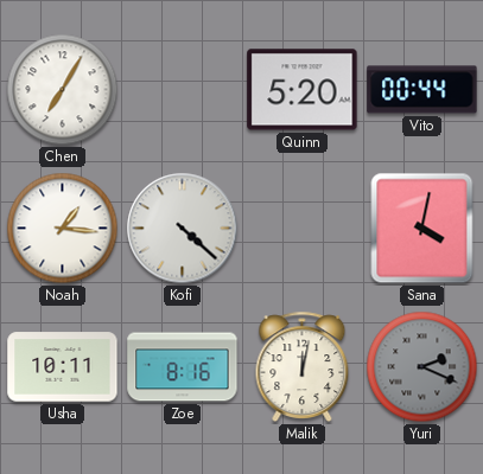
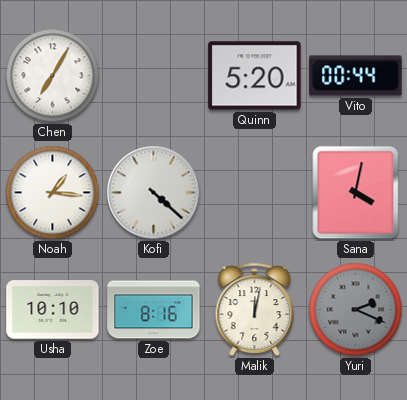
Usha: 10:11 -> 10:10 (53, 310)
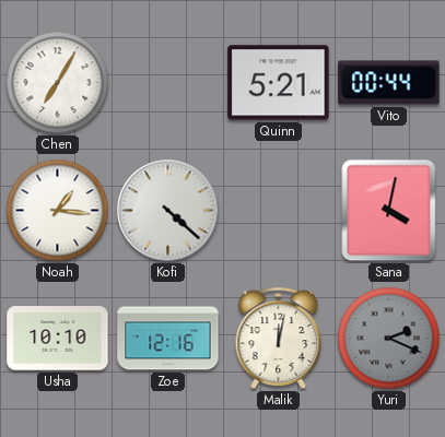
Quinn: 5:20 -> 5:21 (279, 83)
Zoe: 8:16 -> 12:16 (168, 339)
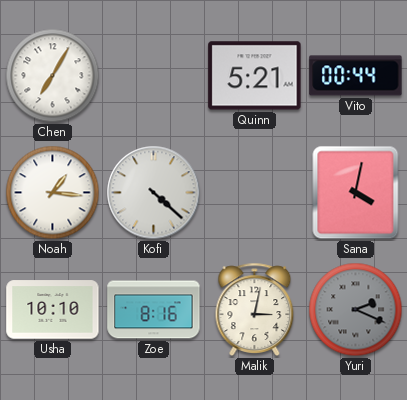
Zoe: 12:16 -> 8:16 (154, 310)
Malik: 12:02 -> 3:02 (255, 309)
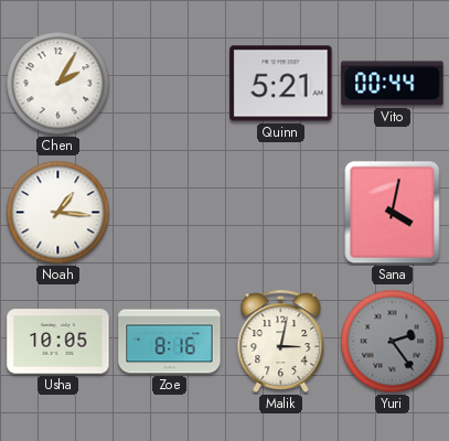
Chen: 7:05 -> 2:05 (58, 84)
Kofi: 4:22 -> none (154, 193)
Usha: 10:10 -> 10:05 (58, 342)
Yuri: 2:19 -> 2:24 (393, 342)
